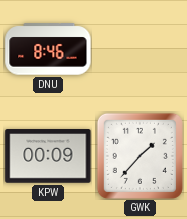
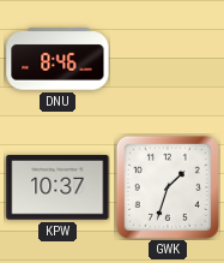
KPW: 00:09 -> 10:37 (57, 187)
GWK: 1:37 -> 1:33 (168, 187)
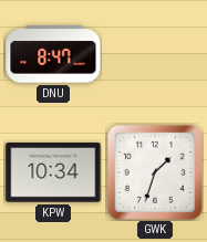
DNU: 8:46 -> 8:47 (53, 54)
KPW: 10:37 -> 10:34 (53, 172)
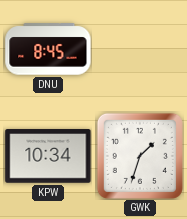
DNU: 8:47 -> 8:45 (48, 49)
